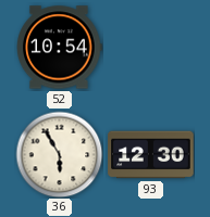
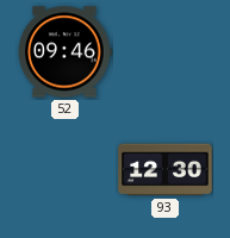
52: 10:54 -> 09:46 (66, 52)
36: 5:55 -> none (59, 154)
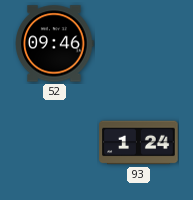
93: 12:30 -> 1:24 (139, 143)
